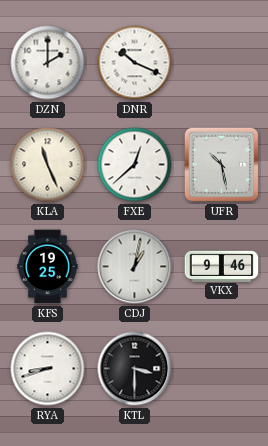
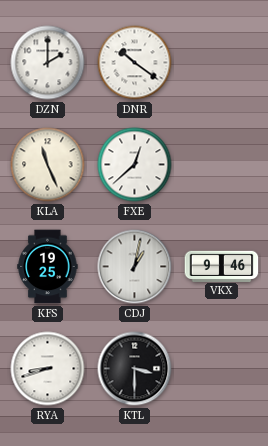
DNR: 10:19 -> 10:21 (135, 63)
UFR: 10:28 -> none (222, 165)
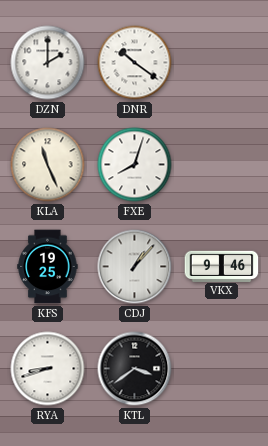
FXE: 12:38 -> 8:03 (135, 165)
CDJ: 1:02 -> 1:07 (135, 267)
KTL: 3:30 -> 3:39 (135, 369)
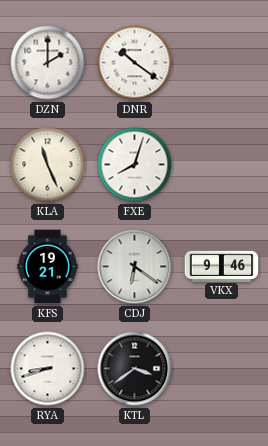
KFS: 19:25 -> 19:21 (48, 267)
CDJ: 1:07 -> 6:21 (135, 267)
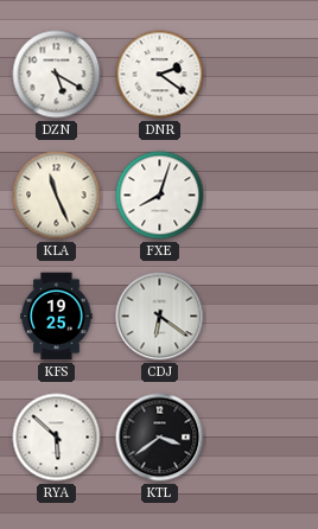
DZN: 2:00 -> 5:20 (57, 75)
DNR: 10:21 -> 2:21 (160, 75)
KFS: 19:21 -> 19:25 (57, 317)
VKX: 9:46 -> none (222, 266)
RYA: 8:42 -> 5:52 (57, 438)
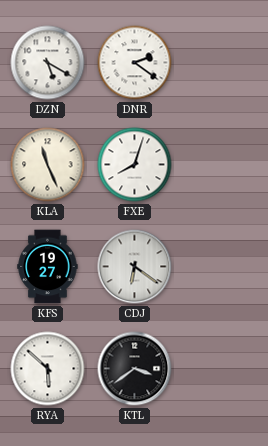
KFS: 19:25 -> 19:27 (48, 267)
